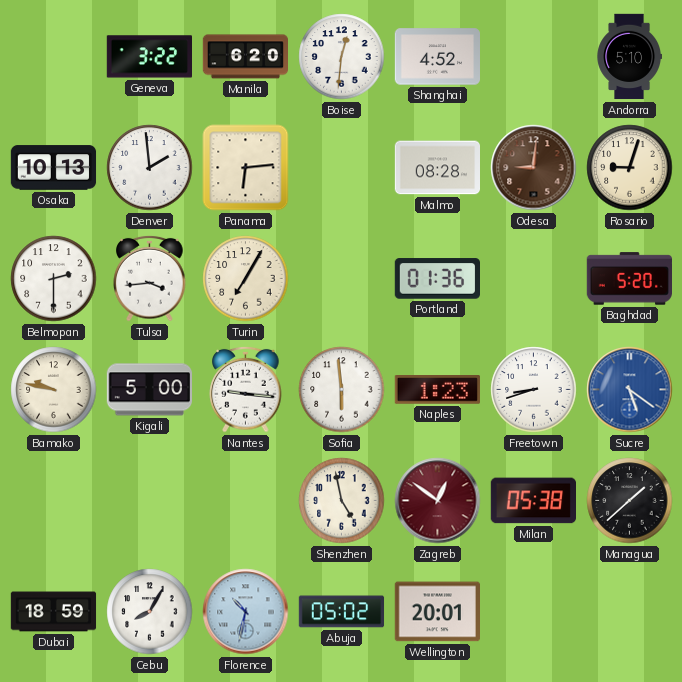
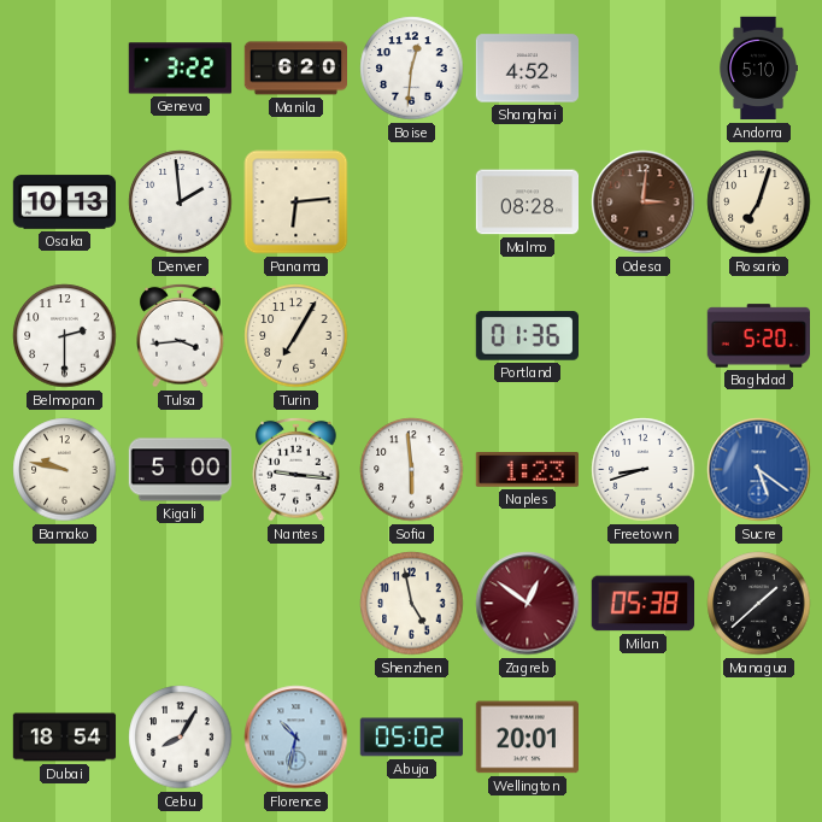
Odesa: 9:01 -> 3:01 (644, 202)
Rosario: 9:03 -> 7:03 (759, 202)
Dubai: 18:59 -> 18:54 (65, 738)
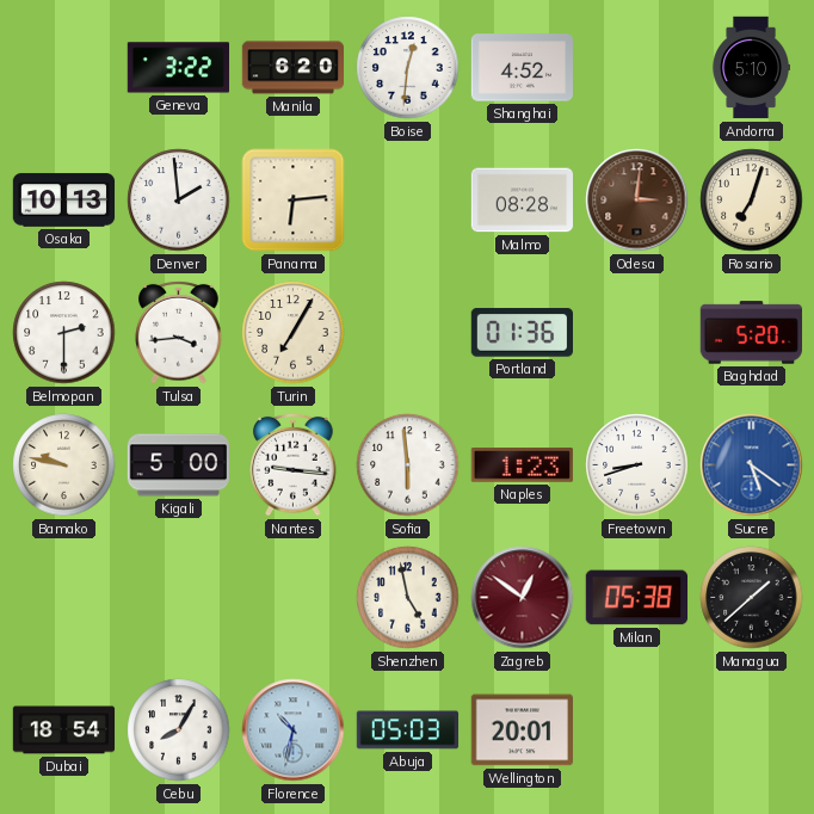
Abuja: 05:02 -> 05:03 (408, 730)
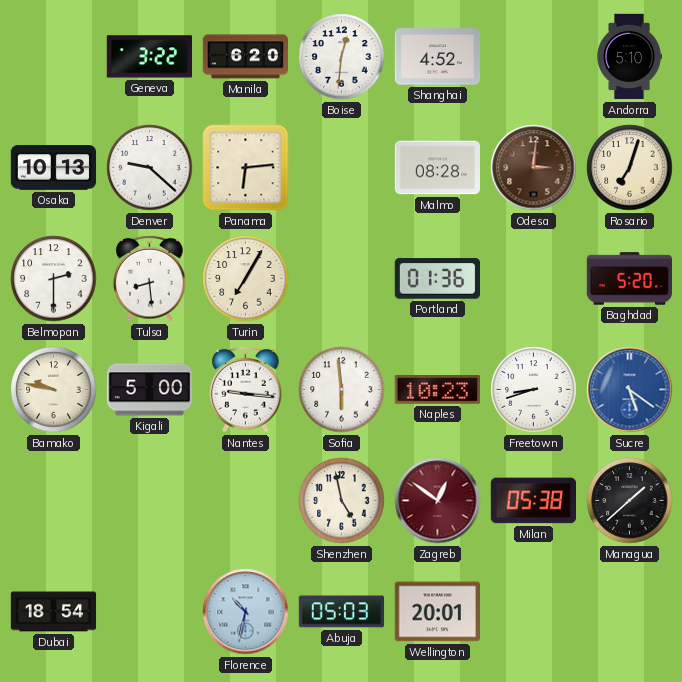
Denver: 1:59 -> 9:22 (150, 168)
Tulsa: 3:44 -> 8:29 (150, 278)
Naples: 1:23 -> 10:23 (437, 390)
Cebu: 8:05 -> none (179, 730)
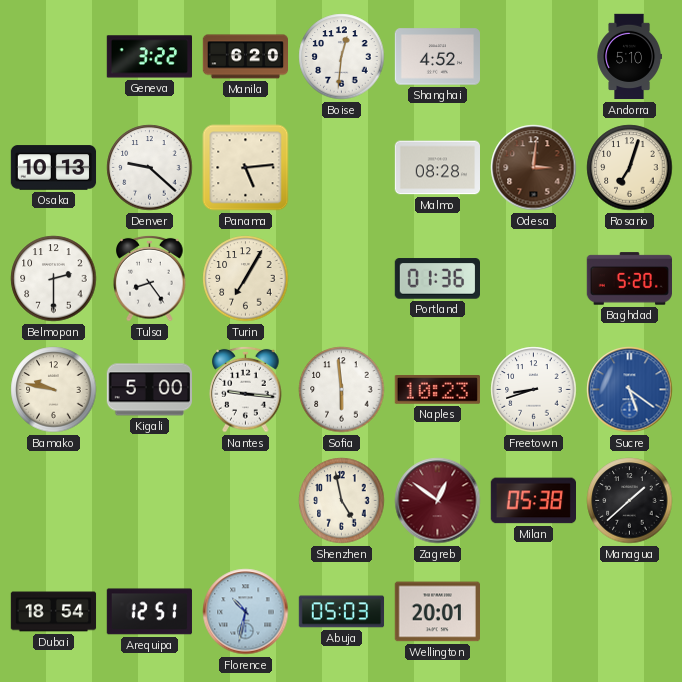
Panama: 6:14 -> 5:14 (246, 168)
Tulsa: 8:29 -> 8:24 (150, 278)
Arequipa: none -> 12:51 (149, 612)
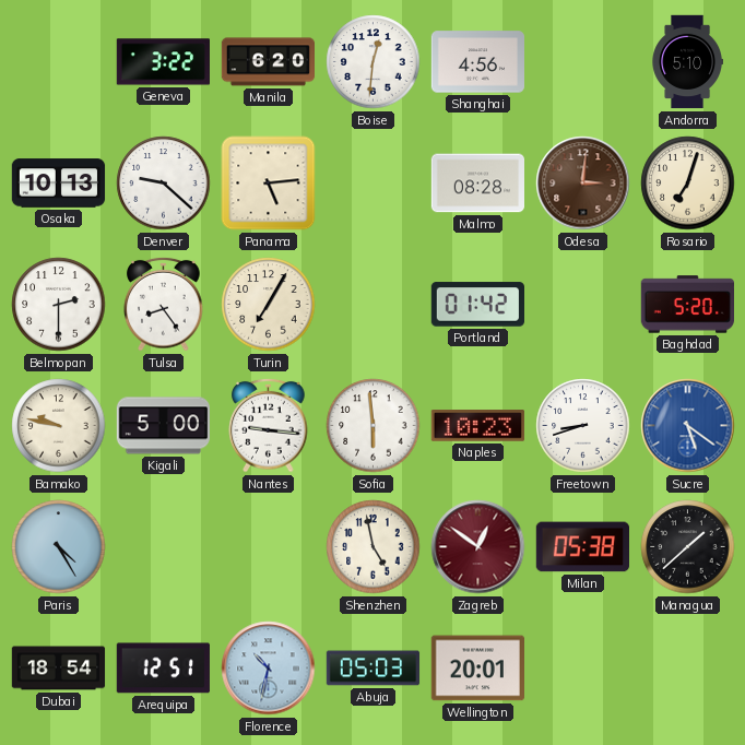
Shanghai: 4:52 -> 4:56 (478, 62)
Portland: 01:36 -> 01:42 (477, 305)
Paris: none -> 4:25 (59, 547)
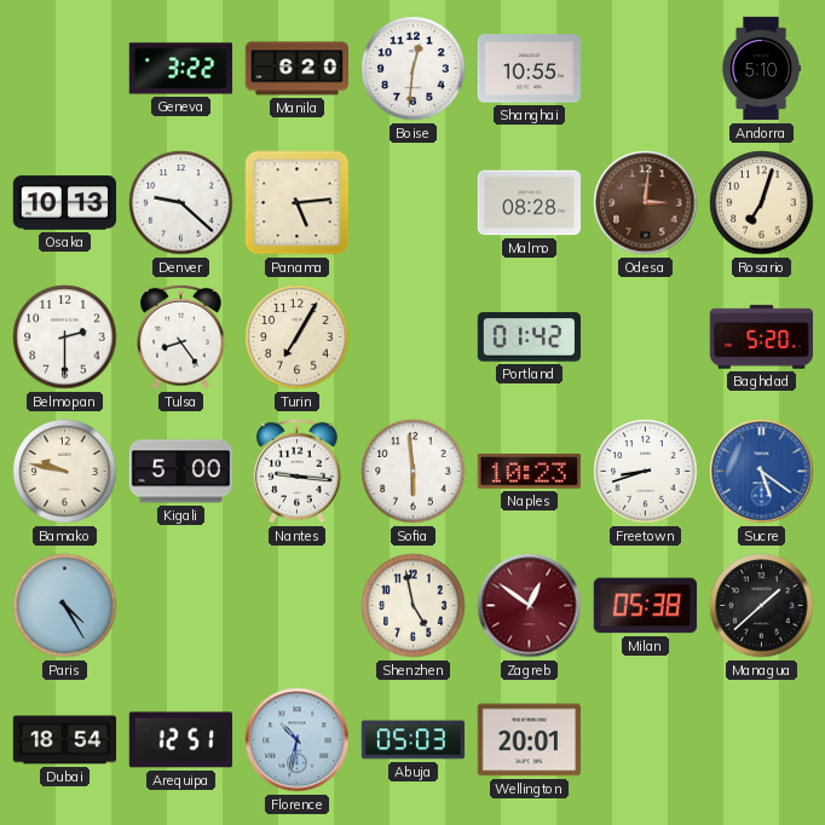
Shanghai: 4:56 -> 10:55 (530, 69)
